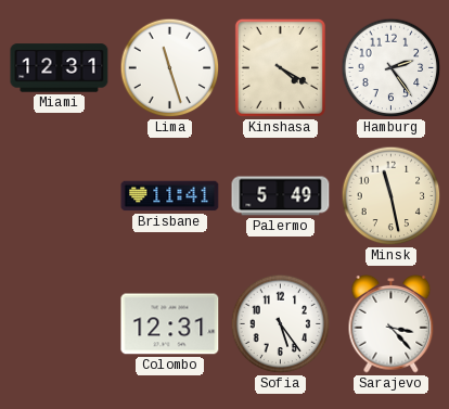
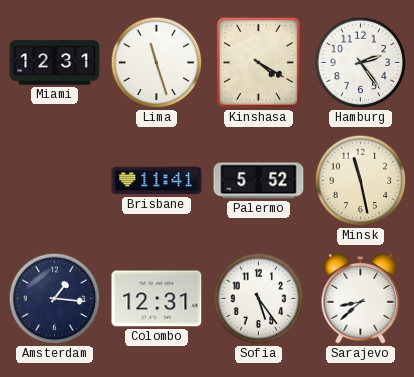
Palermo: 5:49 -> 5:52 (259, 181)
Amsterdam: none -> 1:16 (55, 299)
Sarajevo: 3:23 -> 8:38 (361, 298)
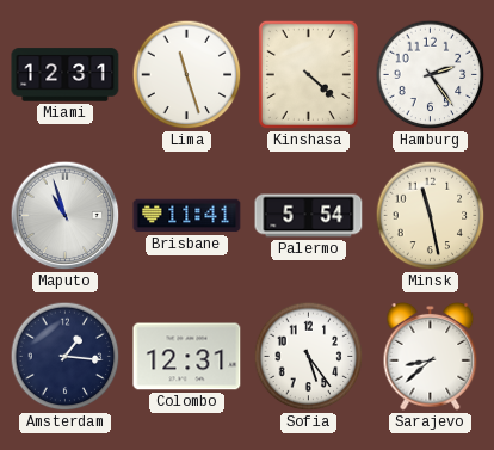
Kinshasa: 4:20 -> 4:22 (308, 74)
Maputo: none -> 10:57 (66, 216)
Palermo: 5:52 -> 5:54 (309, 216)
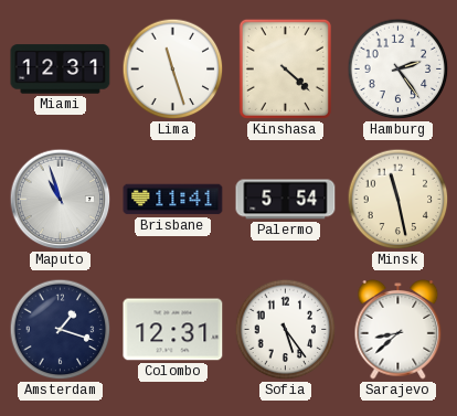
Amsterdam: 1:16 -> 1:18 (61, 330)
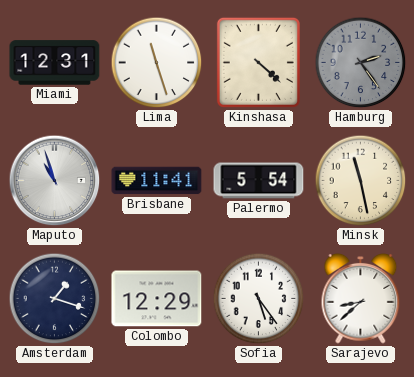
Hamburg dial: white -> grey (361, 63)
Colombo: 12:31 -> 12:29 (157, 299)
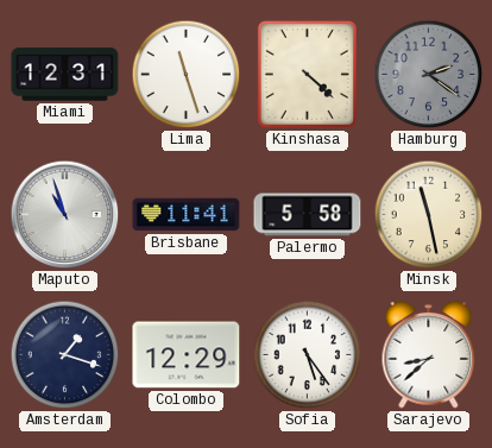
Hamburg: 2:24 -> 2:21 (429, 75)
Palermo: 5:54 -> 5:58 (308, 215)
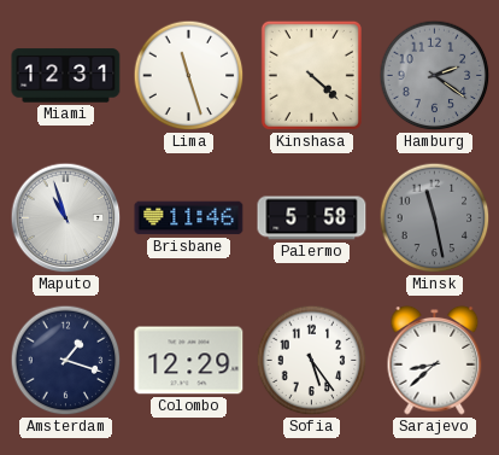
Brisbane: 11:41 -> 11:46 (189, 218)
Minsk dial: cream -> grey (435, 218)
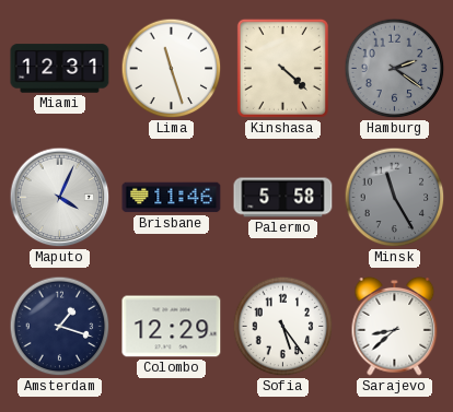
Maputo: 10:57 -> 4:04 (60, 198)
Minsk: 11:28 -> 11:25 (395, 198)
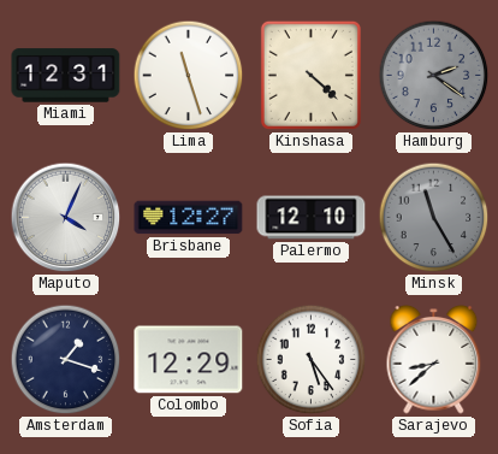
Brisbane: 11:46 -> 12:27 (189, 218)
Palermo: 5:58 -> 12:10 (312, 218)
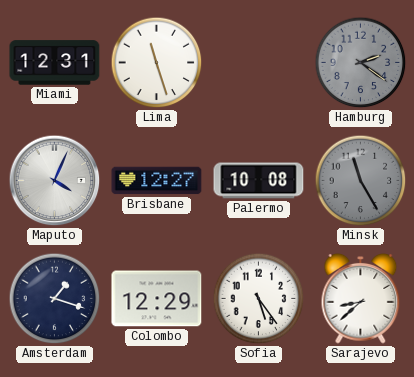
Kinshasa: 4:22 -> none (310, 75)
Palermo: 12:10 -> 10:08 (259, 181)
